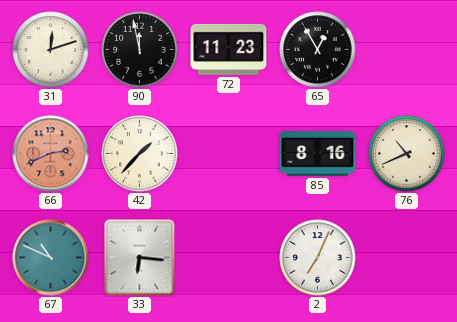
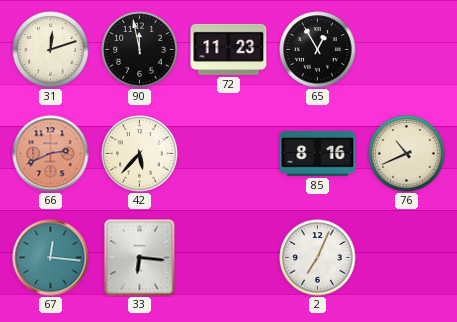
42: 1:37 -> 5:37 (140, 154)
67: 10:49 -> 12:16 (51, 258)
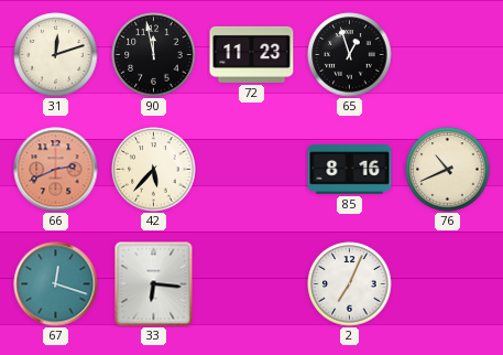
65: 12:55 -> 12:57 (350, 55)
67: 12:16 -> 12:18 (56, 284)
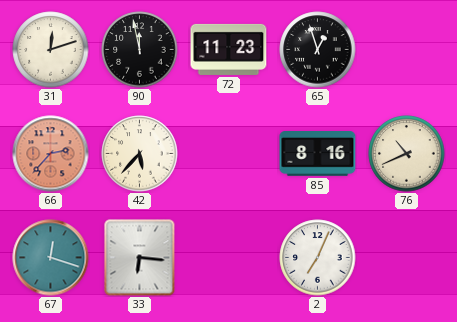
66: 2:41 -> 2:37 (51, 154)
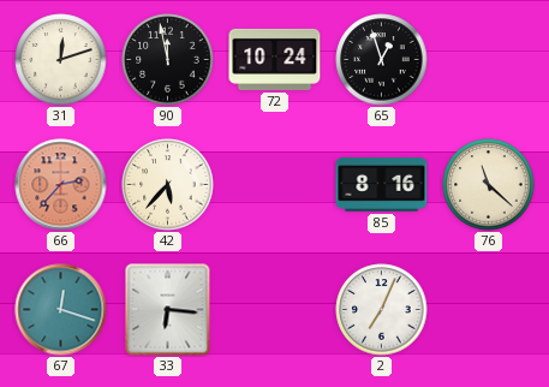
72: 11:23 -> 10:24 (275, 59)
76: 10:41 -> 11:22 (489, 185)
